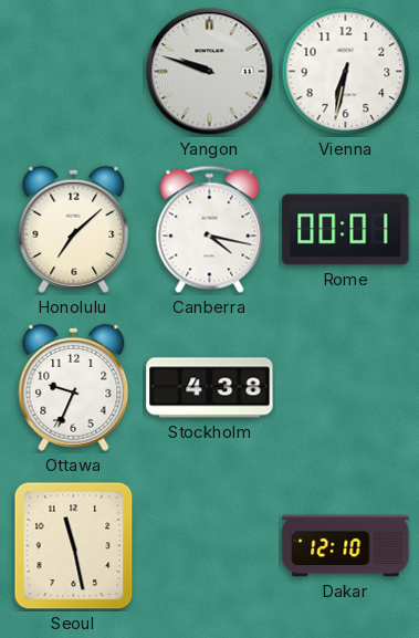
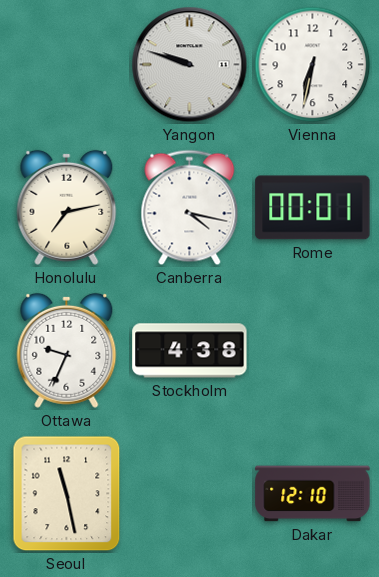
Honolulu: 7:08 -> 7:13 (67, 207)
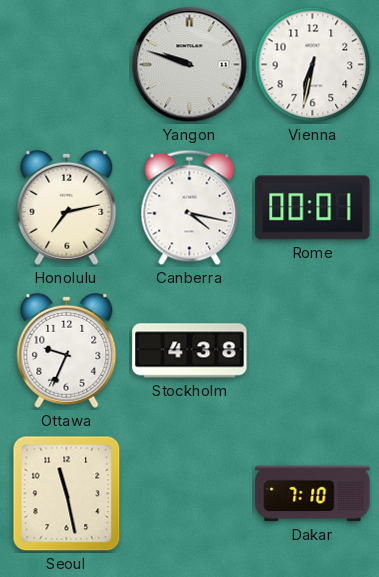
Dakar: 12:10 -> 7:10 (313, 494)
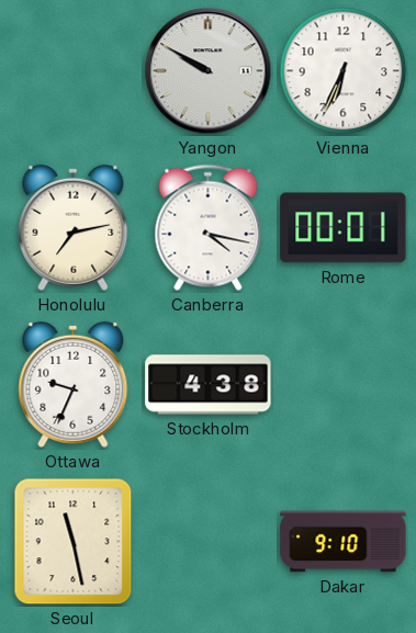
Yangon: 9:48 -> 9:50 (209, 71)
Vienna: 6:32 -> 6:34 (344, 71)
Dakar: 7:10 -> 9:10 (344, 542)
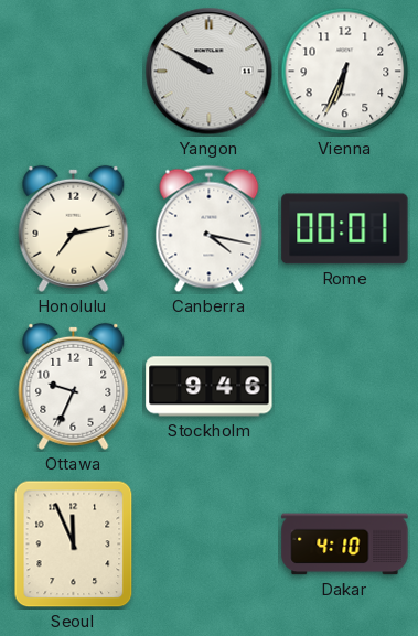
Stockholm: 4:38 -> 9:46 (210, 387)
Seoul: 11:28 -> 11:56 (74, 545)
Dakar: 9:10 -> 4:10 (345, 545)
